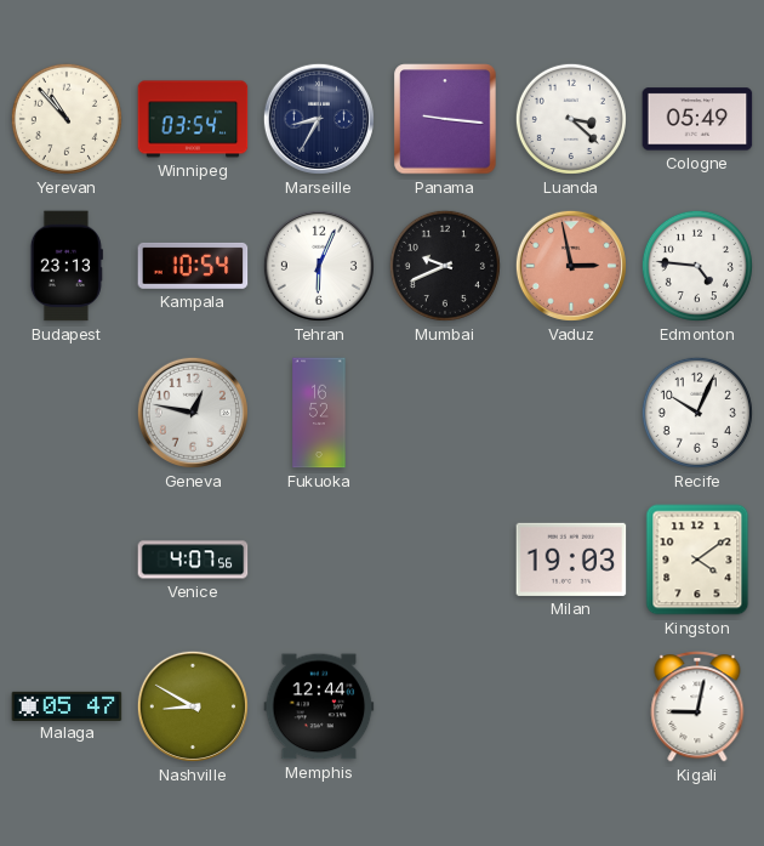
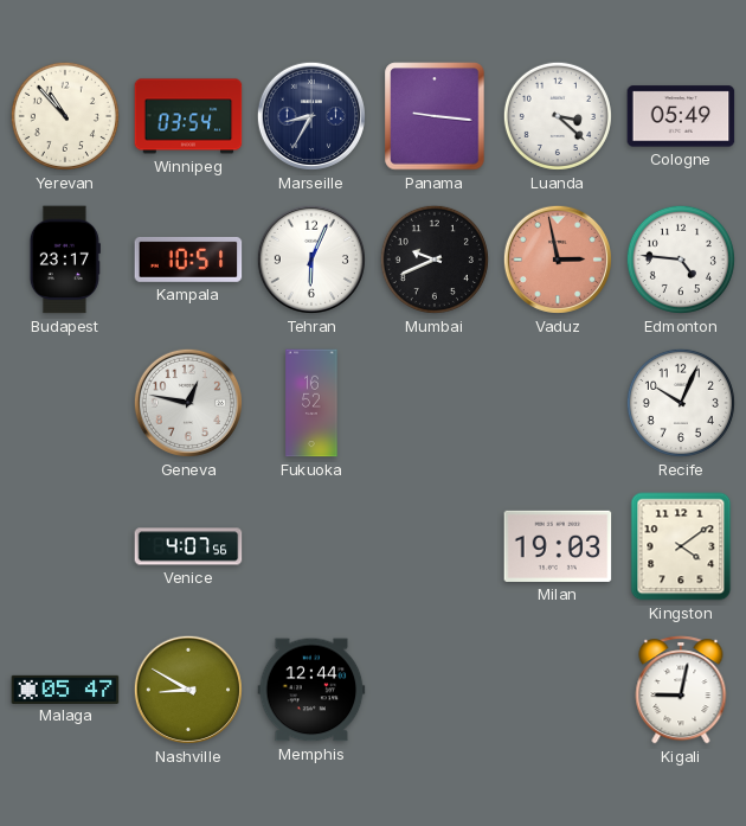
Budapest: 23:13 -> 23:17 (65, 260)
Kampala: 10:54 -> 10:51 (188, 260)
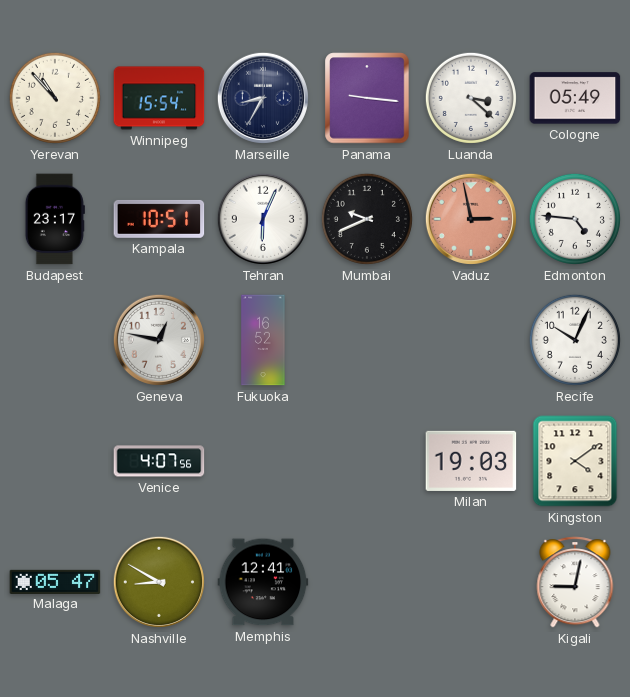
Winnipeg: 03:54 -> 15:54 (159, 98)
Memphis: 12:44 -> 12:41 (263, 582)
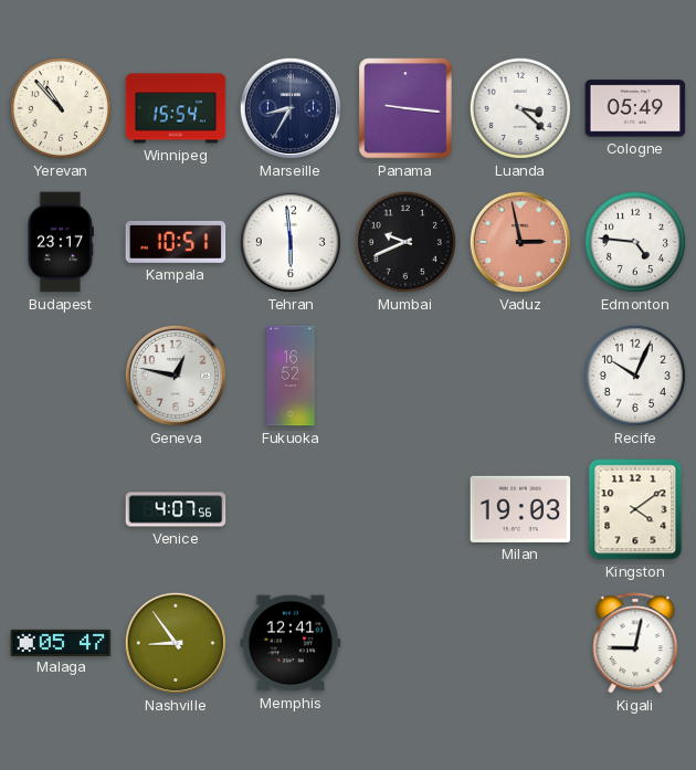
Tehran: 6:04 -> 5:59 (291, 242)
Nashville: 8:50 -> 8:54 (176, 643)
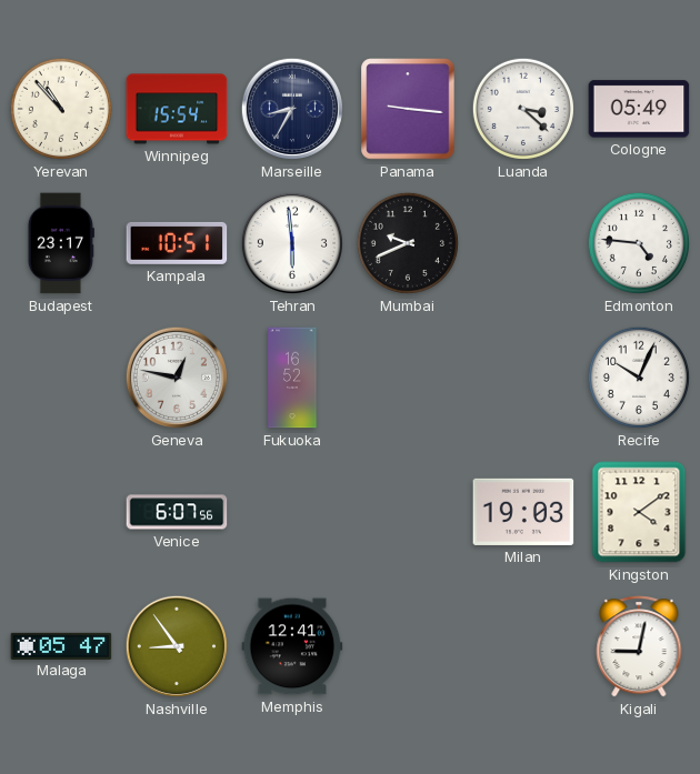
Vaduz: 2:58 -> none (520, 242)
Venice: 4:07 -> 6:07 (177, 512)
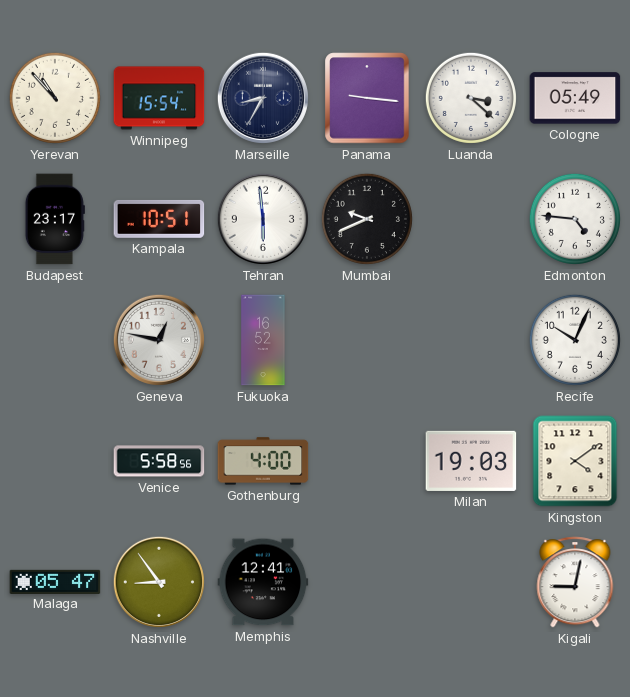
Venice: 6:07 -> 5:58 (159, 461)
Gothenburg: none -> 4:00 (263, 461)
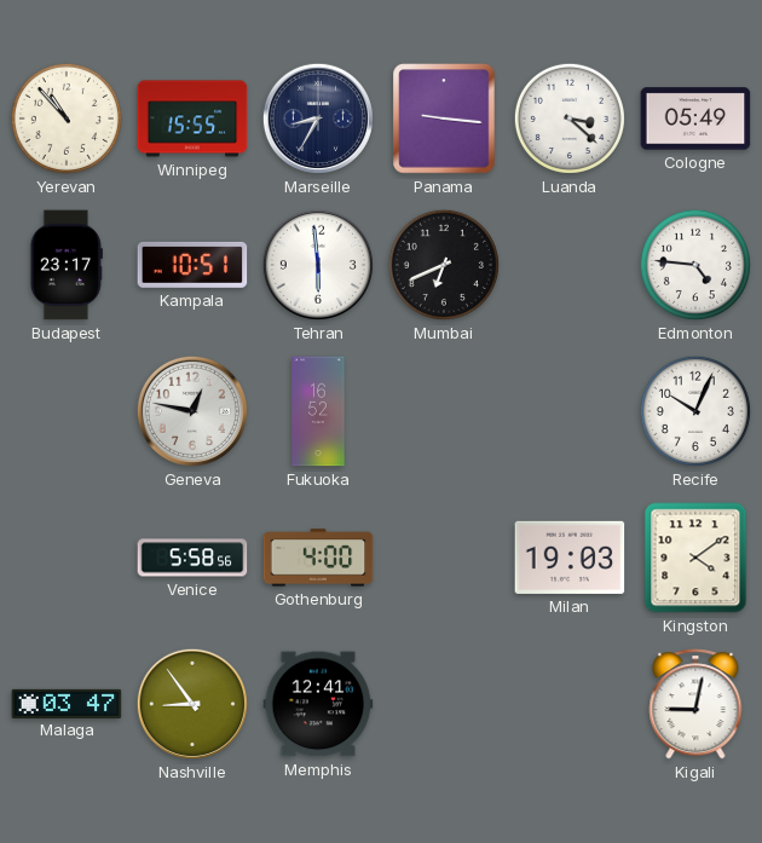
Winnipeg: 15:54 -> 15:55 (192, 119)
Mumbai: 9:41 -> 6:41 (444, 265)
Malaga: 05:47 -> 03:47 (67, 703)
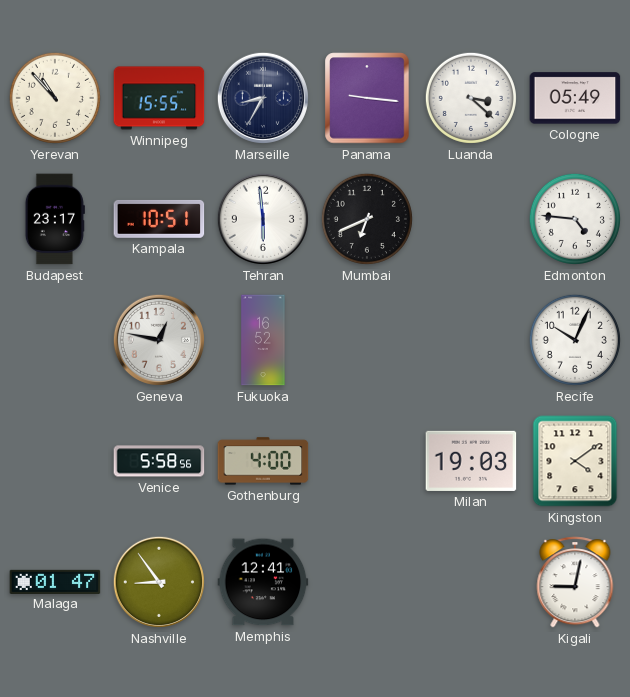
Malaga: 03:47 -> 01:47 (55, 581)
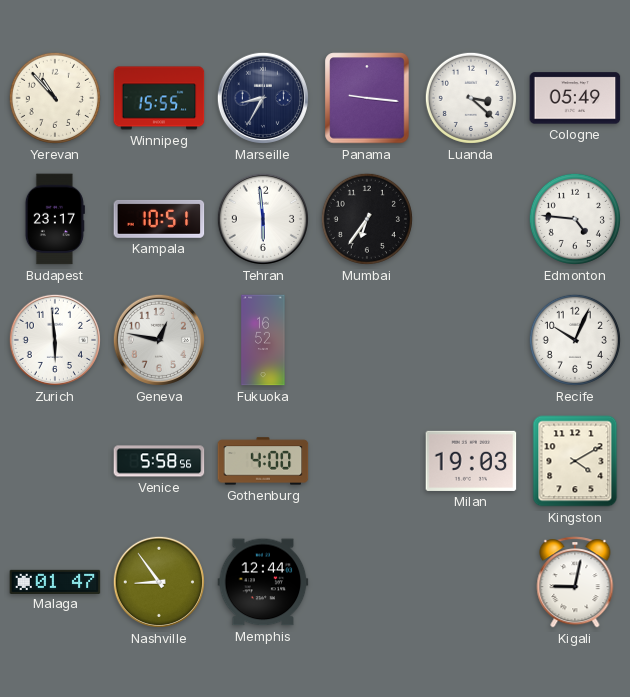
Mumbai: 6:41 -> 6:36 (367, 219)
Zurich: none -> 5:59 (55, 340)
Kingston: 4:09 -> 4:10 (575, 461)
Memphis: 12:41 -> 12:44 (263, 582)
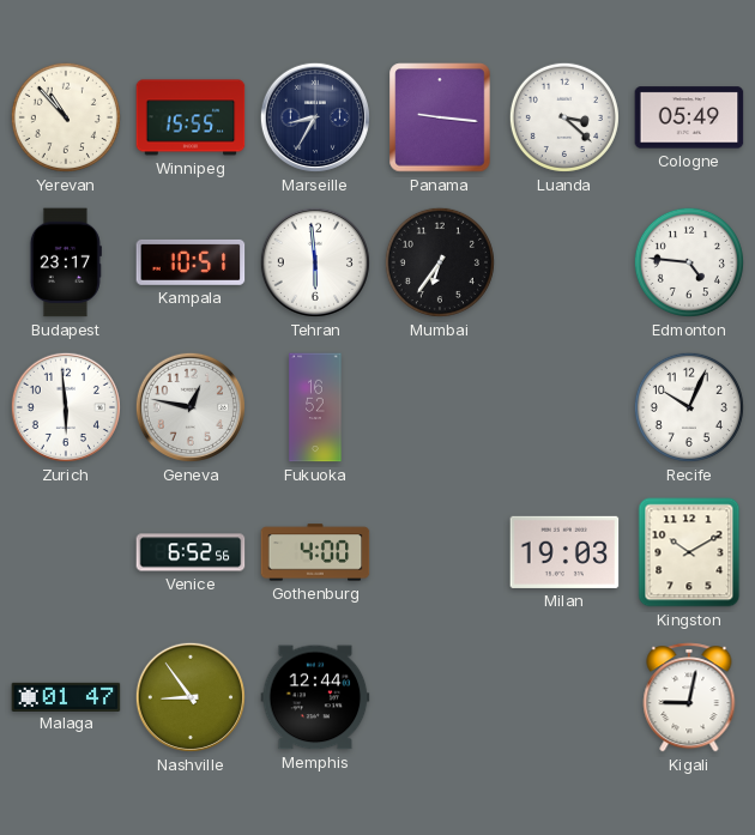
Venice: 5:58 -> 6:52 (191, 552)
Kingston: 4:10 -> 10:10 (689, 552)
